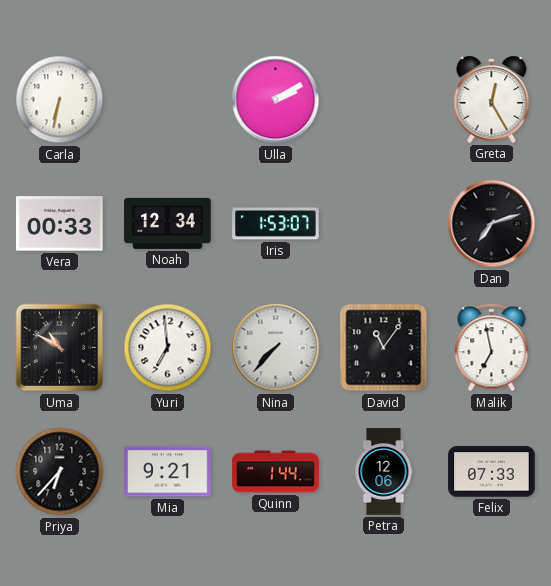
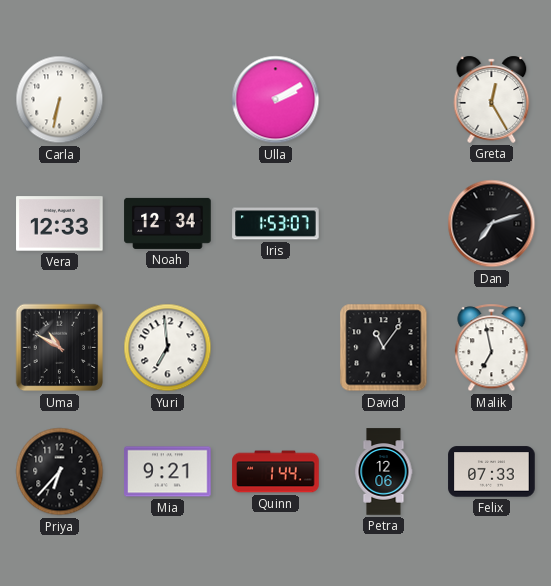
Vera: 00:33 -> 12:33 (60, 224)
Nina: 7:37 -> none (276, 348)
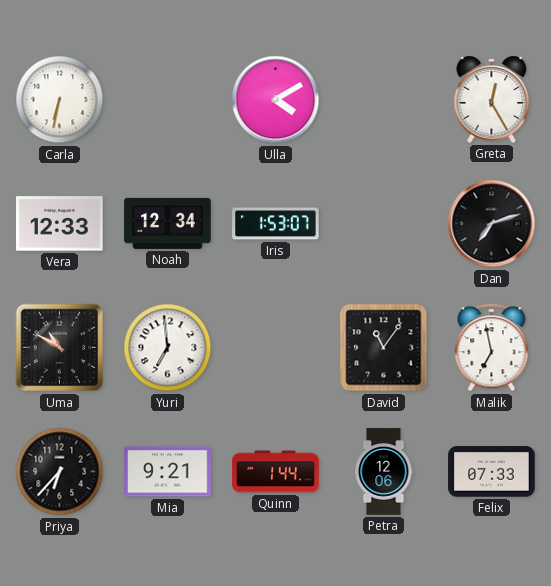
Ulla: 2:10 -> 4:10 (276, 100)
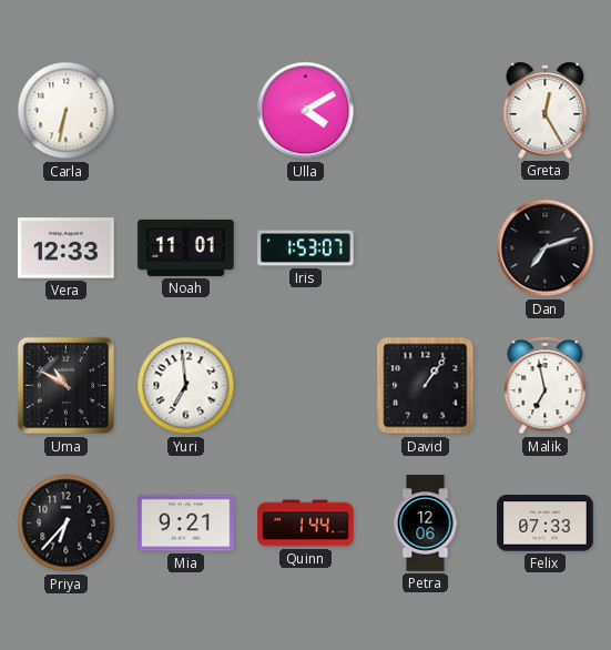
Noah: 12:34 -> 11:01 (186, 247)
David: 11:06 -> 1:06 (426, 386)
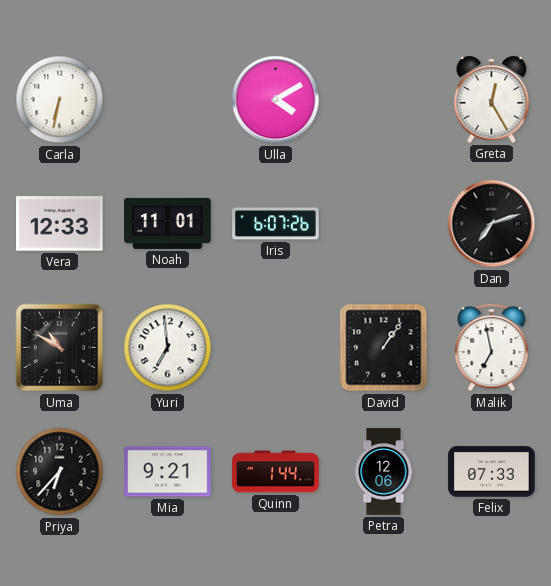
Iris: 1:53 -> 6:07 (276, 224)
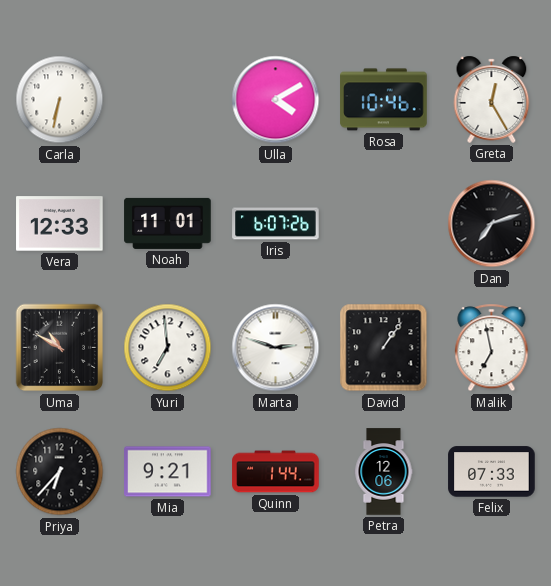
Rosa: none -> 10:46 (384, 100)
Marta: none -> 2:48 (276, 348)
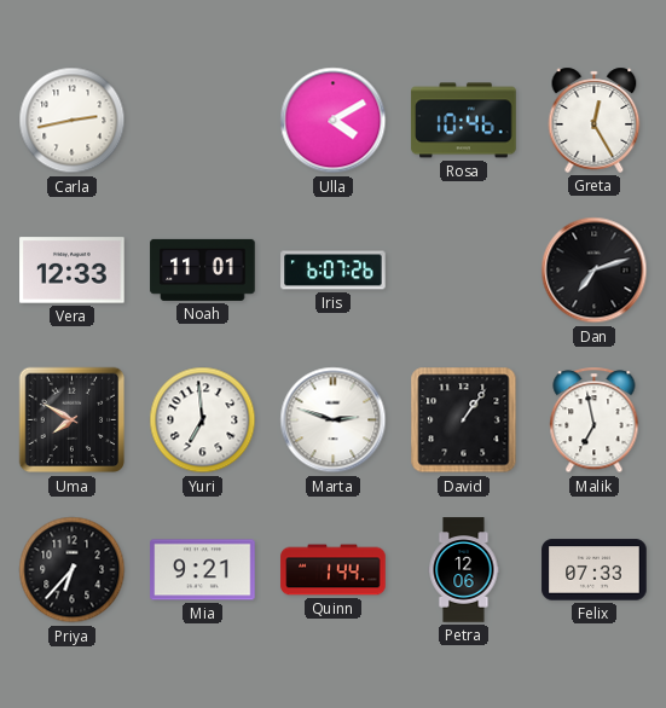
Carla: 6:32 -> 2:43 (73, 121)
Uma: 10:50 -> 7:50 (73, 420)
